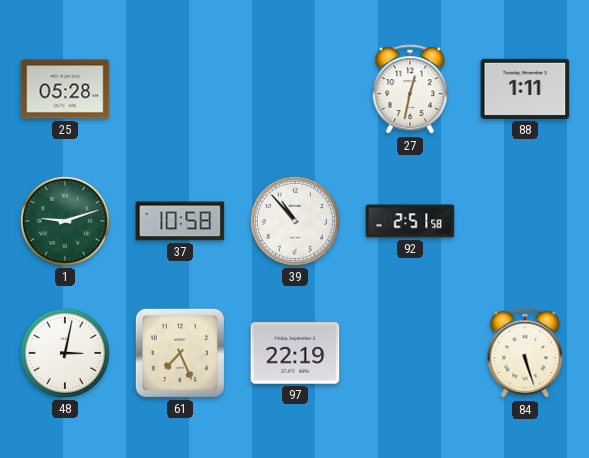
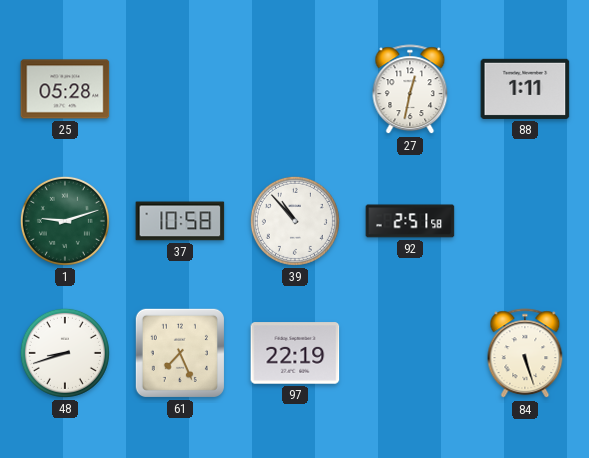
48: 3:02 -> 8:42 (65, 353)
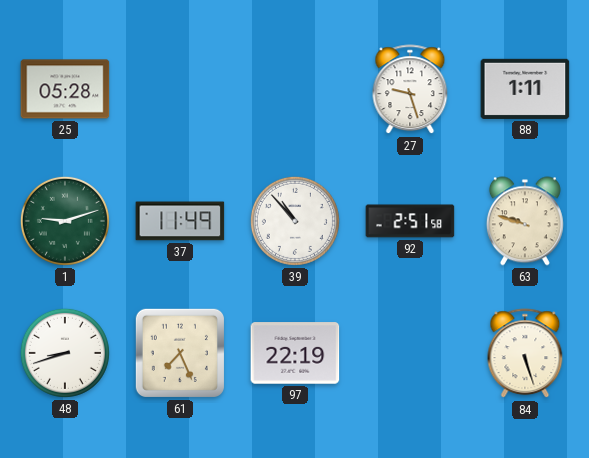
27: 12:32 -> 9:27 (410, 90)
37: 10:58 -> 11:49 (180, 221)
63: none -> 9:48 (525, 221)
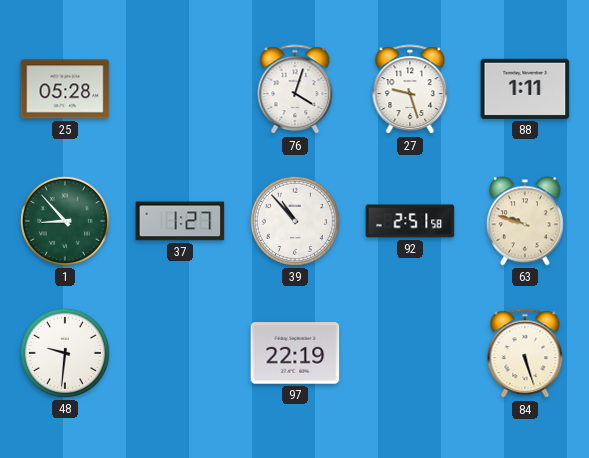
76: none -> 4:03 (295, 90)
1: 9:12 -> 8:53 (65, 221)
37: 11:49 -> 1:27 (180, 221)
48: 8:42 -> 9:31 (65, 353)
61: 7:26 -> none (180, 353)
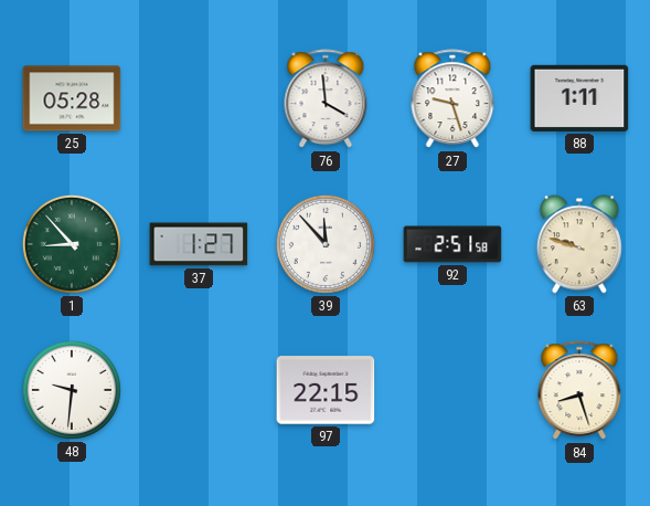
76: 4:03 -> 3:59 (326, 99)
39: 10:53 -> 11:53 (326, 244)
97: 22:19 -> 22:15 (326, 390)
84: 5:27 -> 8:27 (579, 391)
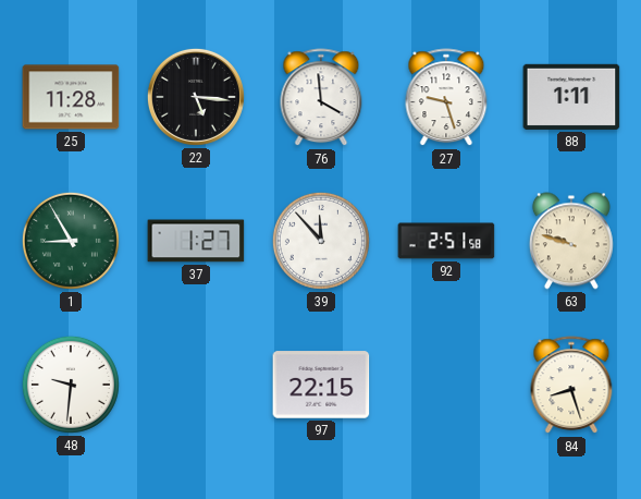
25: 05:28 -> 11:28 (71, 97)
22: none -> 5:16 (196, 97)
1: 8:53 -> 8:55 (71, 241)
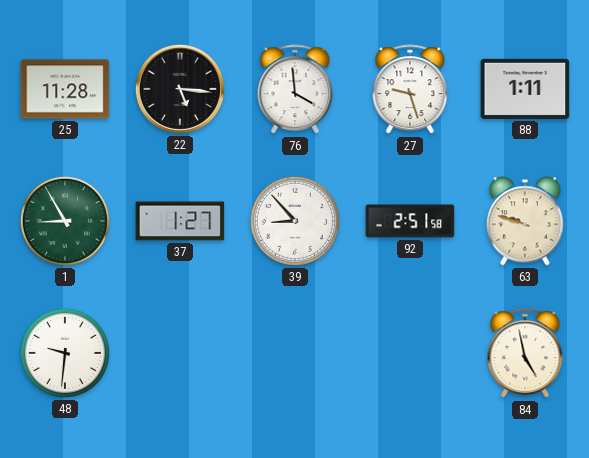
39: 11:53 -> 8:53 (295, 221)
97: 22:15 -> none (321, 385)
84: 8:27 -> 4:58 (525, 354)
